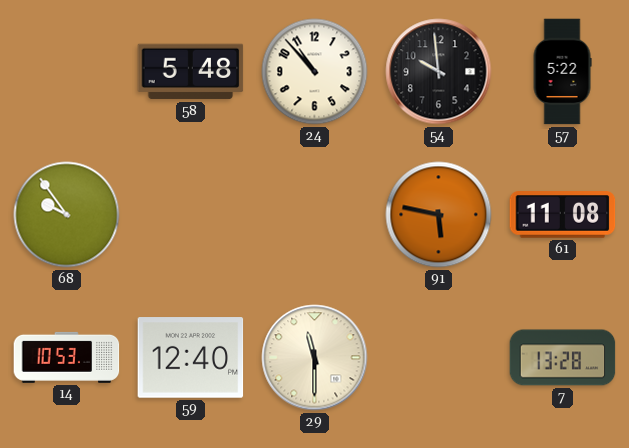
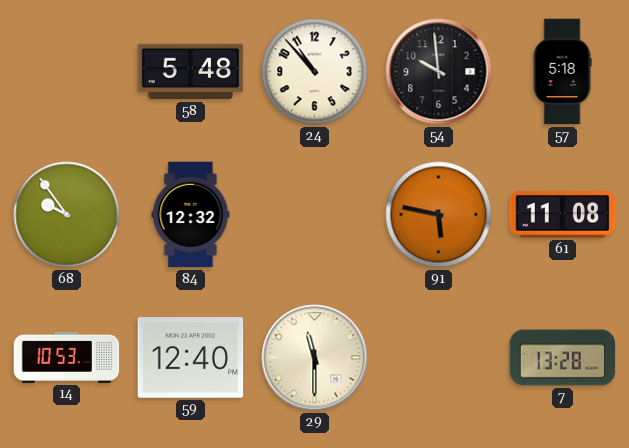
57: 5:22 -> 5:18 (562, 72)
84: none -> 12:32 (191, 215)
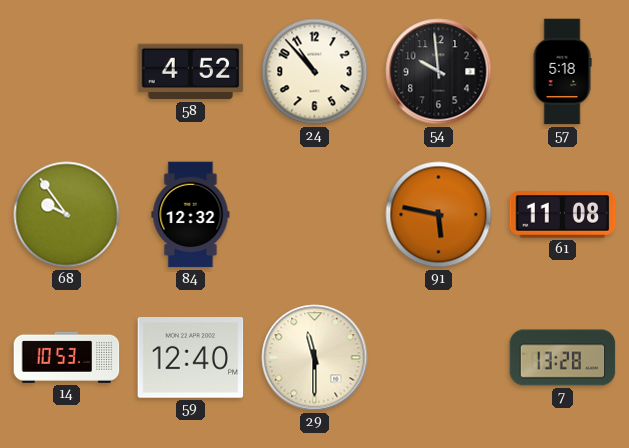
58: 5:48 -> 4:52 (191, 72)
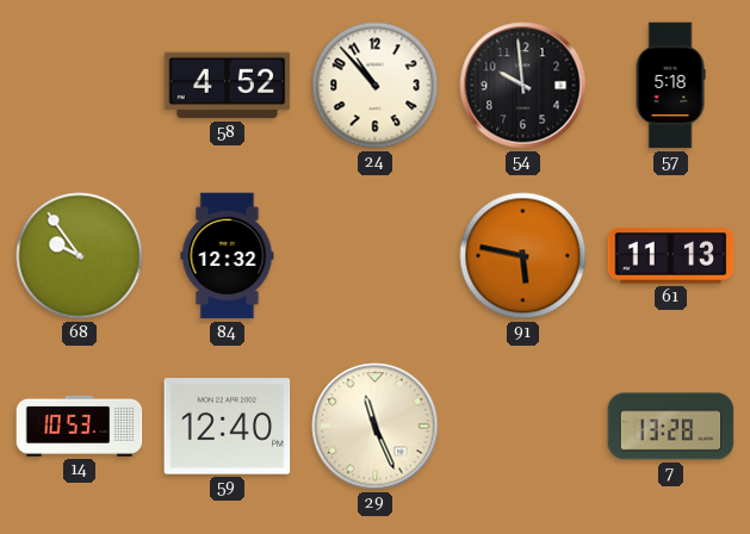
61: 11:08 -> 11:13 (671, 256)
29: 11:30 -> 11:26 (376, 427)
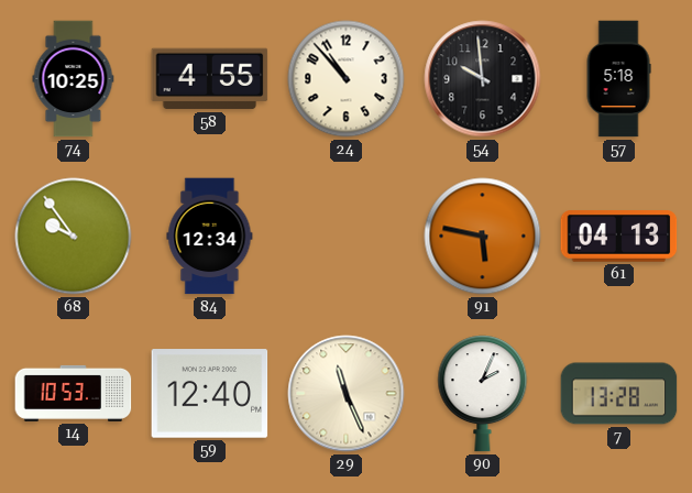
74: none -> 10:25 (74, 79)
58: 4:52 -> 4:55 (210, 79)
84: 12:32 -> 12:34 (210, 237)
61: 11:13 -> 04:13 (619, 237)
90: none -> 2:04 (483, 394)
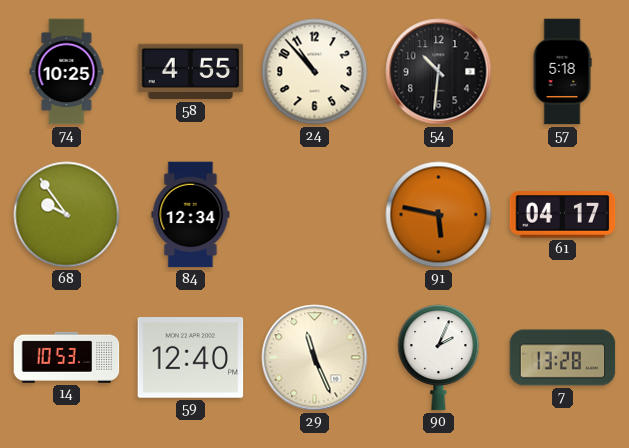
54: 9:59 -> 10:31 (439, 72)
61: 04:13 -> 04:17 (563, 215)
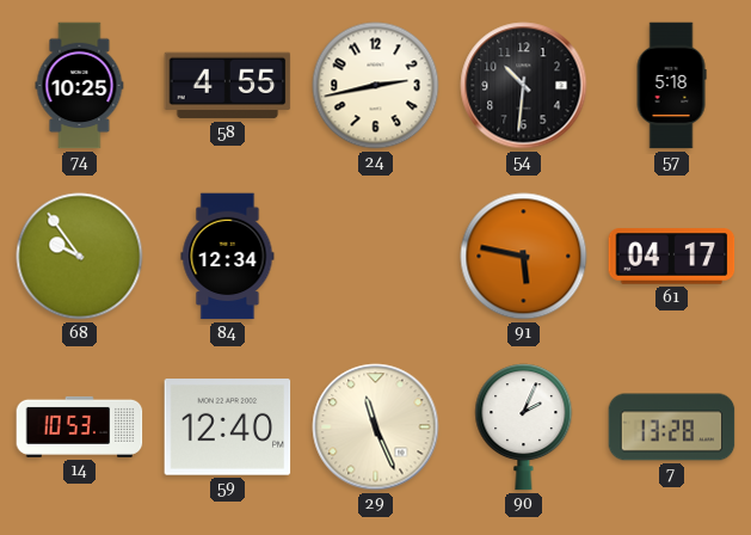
24: 10:53 -> 2:43 (376, 86)
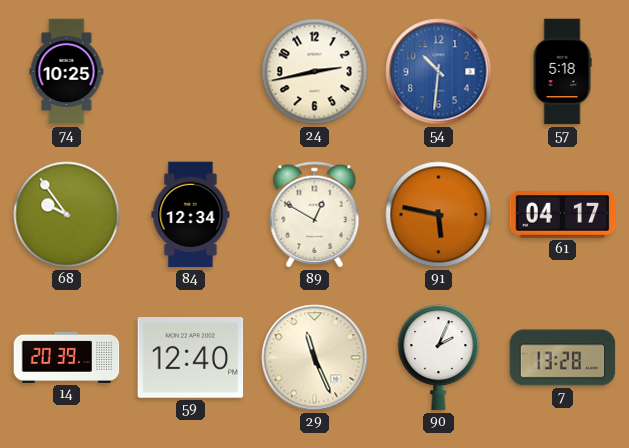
58: 4:55 -> none (228, 86)
54 dial: black -> blue (439, 72)
89: none -> 12:50 (315, 215)
14: 10:53 -> 20:39 (67, 357)
